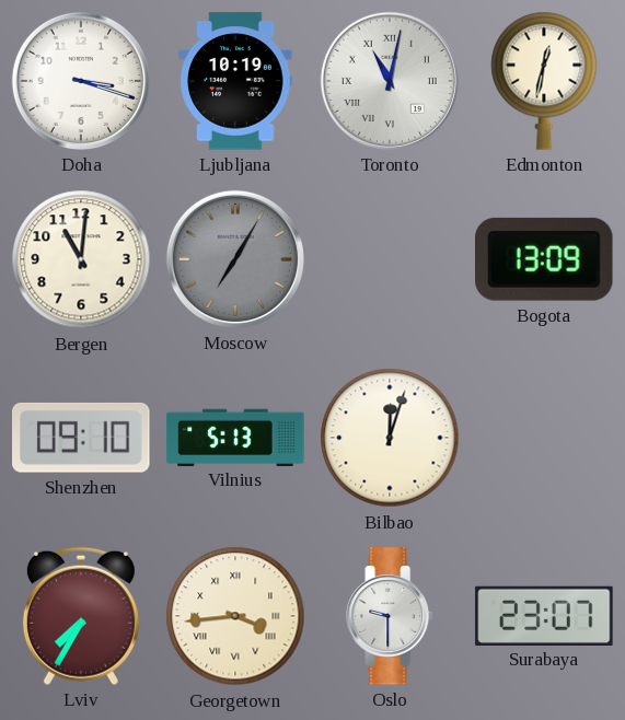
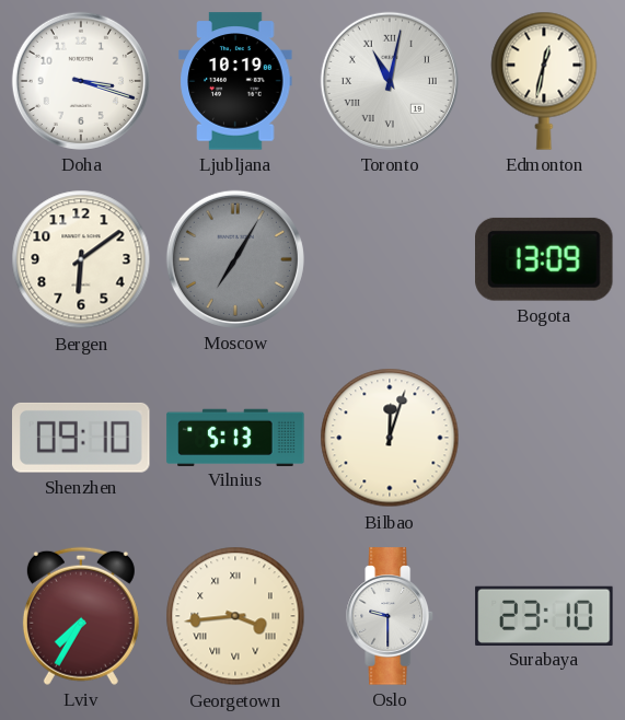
Bergen: 11:01 -> 6:09 (81, 259)
Surabaya: 23:07 -> 23:10 (544, 615)
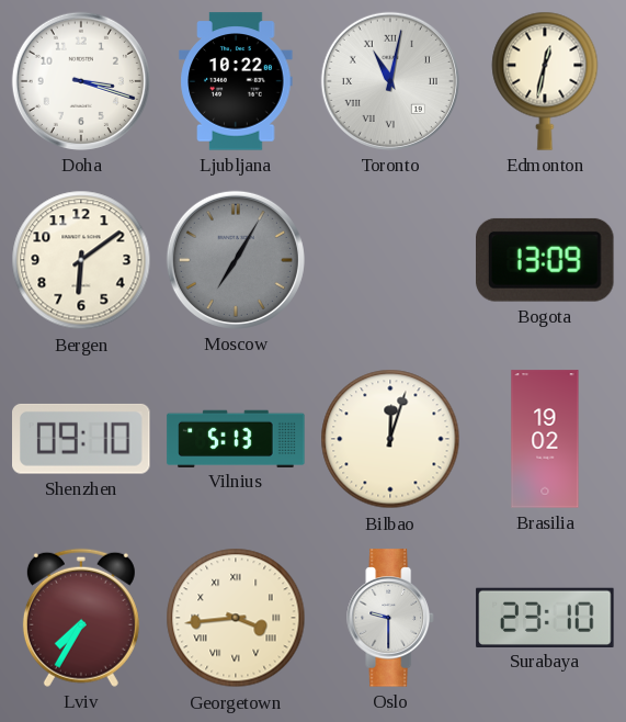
Ljubljana: 10:19 -> 10:22 (236, 81)
Brasilia: none -> 19:02 (545, 439)
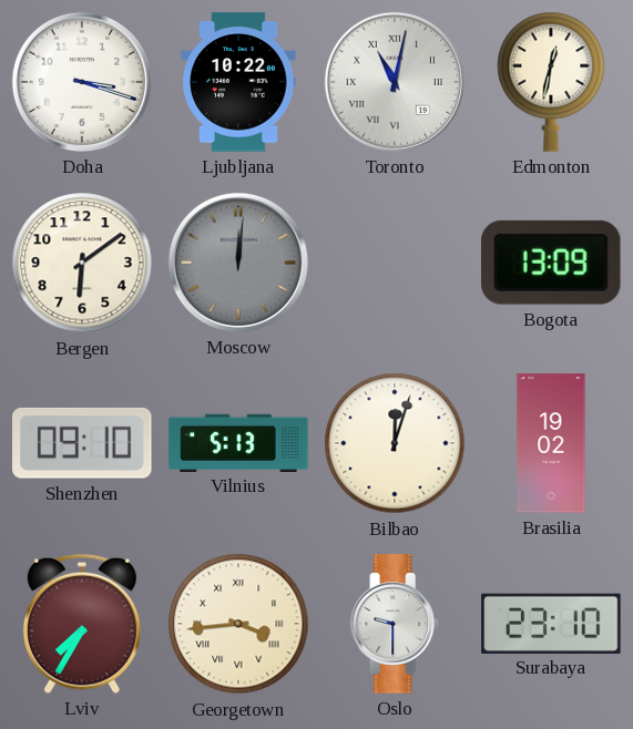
Moscow: 7:05 -> 12:01 (238, 263)
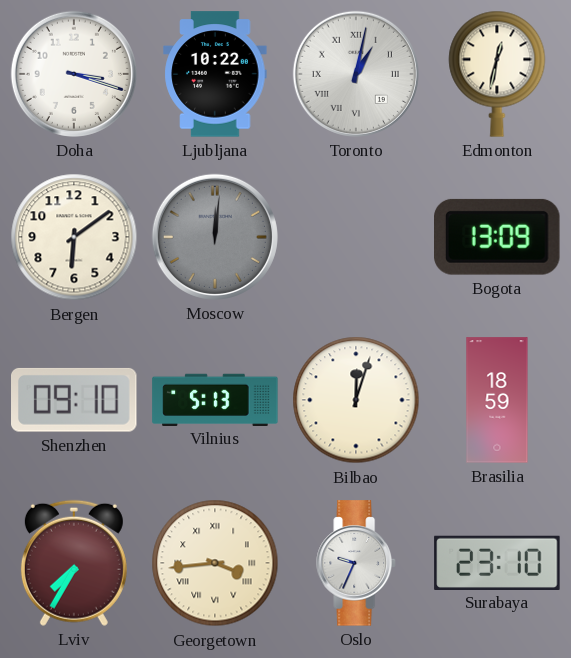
Toronto: 11:02 -> 1:02 (356, 74)
Brasilia: 19:02 -> 18:59 (497, 400)
Oslo: 9:30 -> 9:34 (356, 563)
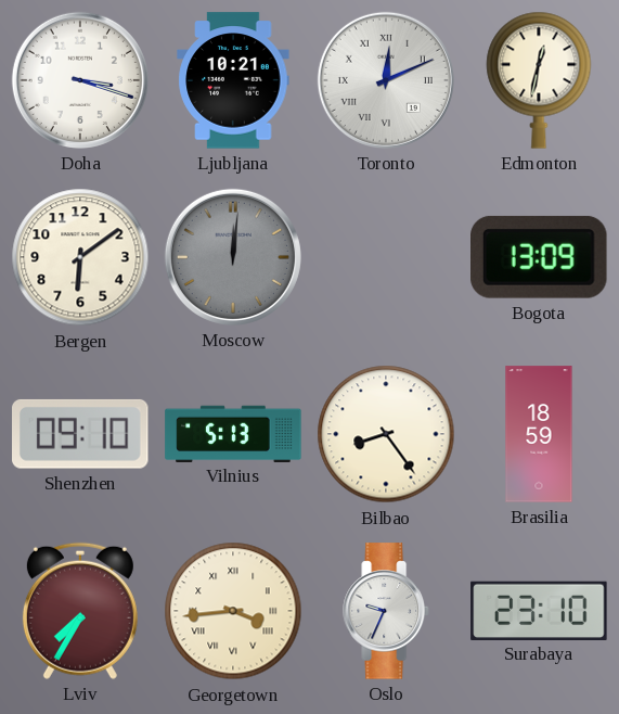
Ljubljana: 10:22 -> 10:21 (233, 80)
Toronto: 1:02 -> 12:11 (386, 80)
Bilbao: 12:03 -> 8:24 (386, 434)
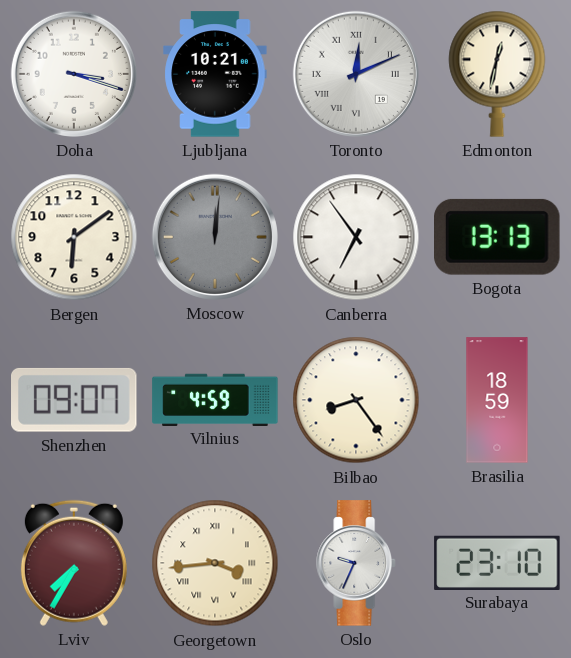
Canberra: none -> 6:54 (356, 237)
Bogota: 13:09 -> 13:13 (498, 237)
Shenzhen: 09:10 -> 09:07 (74, 400)
Vilnius: 5:13 -> 4:59 (215, 399)
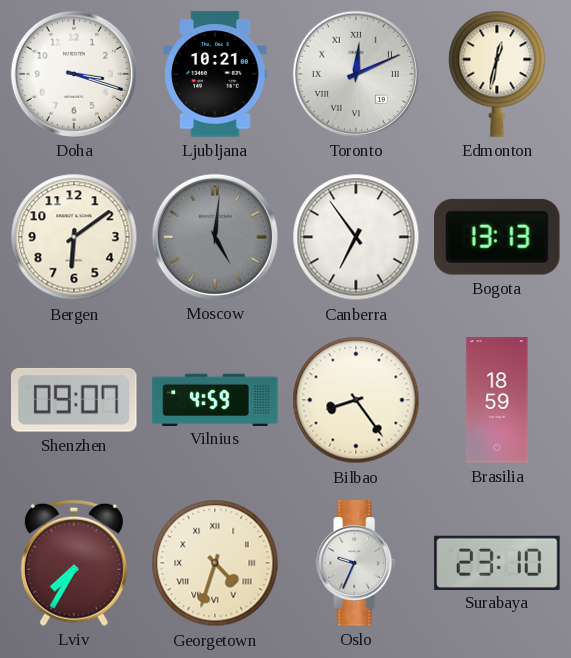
Moscow: 12:01 -> 5:01 (215, 237)
Georgetown: 3:44 -> 4:33 (215, 563)
